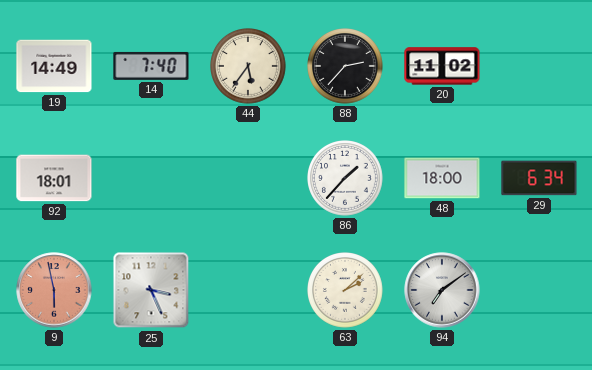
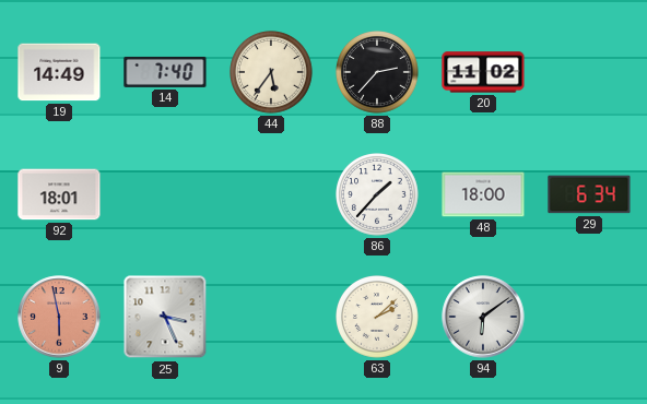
94: 7:09 -> 6:09 (483, 317)
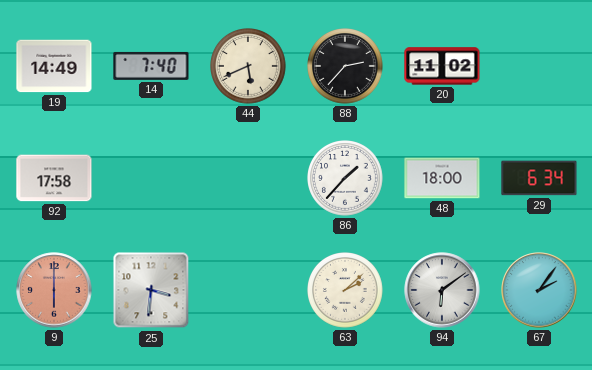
44: 5:36 -> 5:41 (249, 67)
92: 18:01 -> 17:58 (54, 178)
9: 5:58 -> 6:00 (54, 290)
25: 3:26 -> 3:31 (151, 290)
67: none -> 2:06 (539, 290)
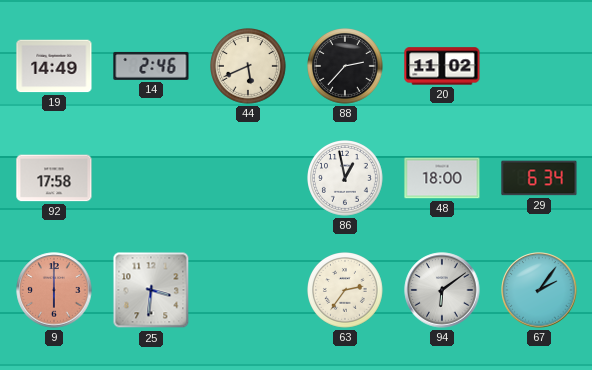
14: 7:40 -> 2:46 (151, 66)
86: 1:37 -> 12:58 (346, 179)
63: 2:08 -> 2:36 (346, 291)
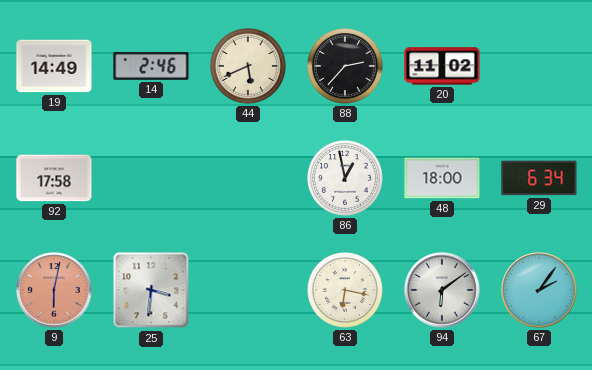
9: 6:00 -> 6:02 (54, 290)
63: 2:36 -> 6:17 (346, 291)
